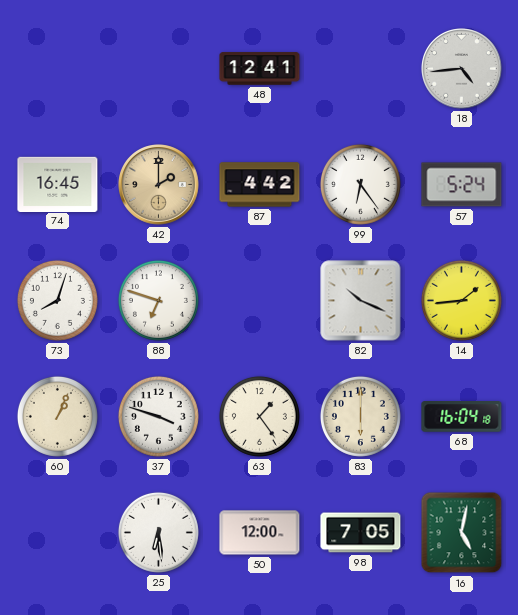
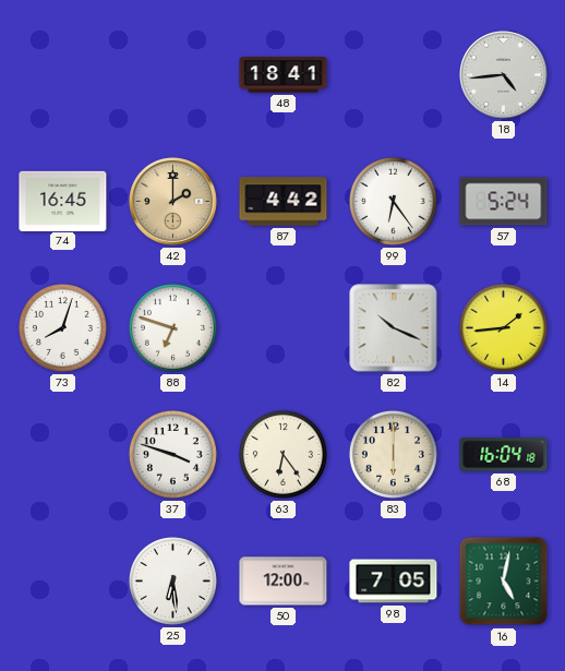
48: 12:41 -> 18:41 (284, 75)
60: 1:04 -> none (57, 416)
63: 1:24 -> 6:24 (282, 454)
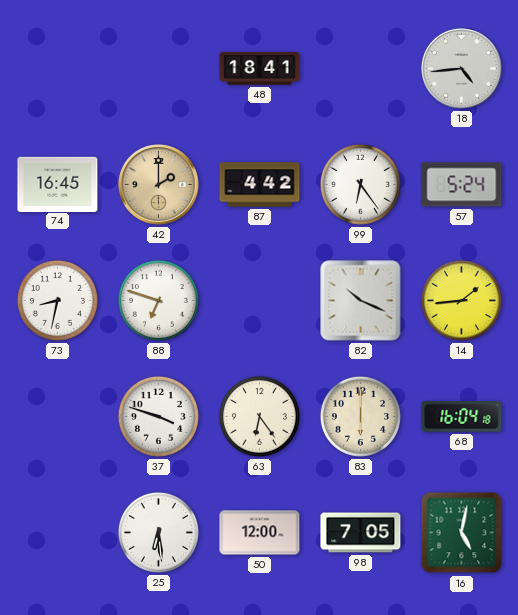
73: 8:03 -> 8:32 (57, 300)
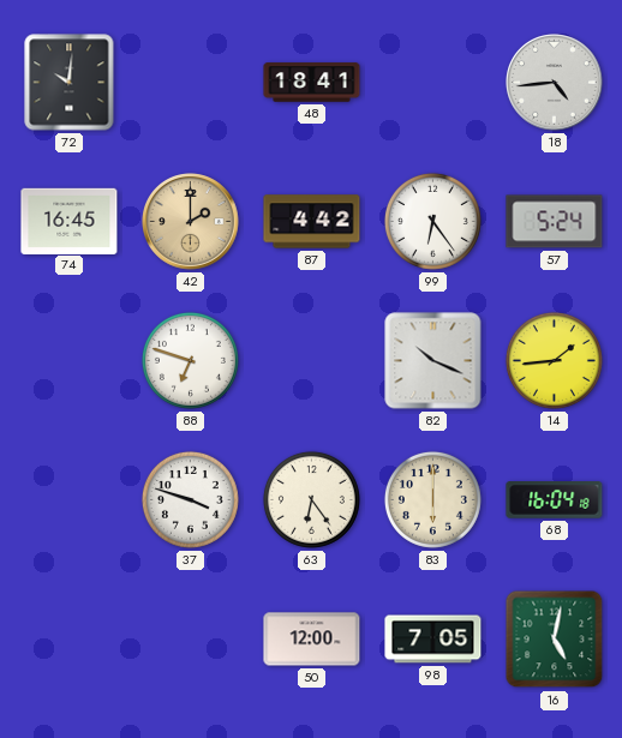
72: none -> 10:01 (70, 83)
73: 8:32 -> none (57, 300)
25: 6:29 -> none (158, 532)
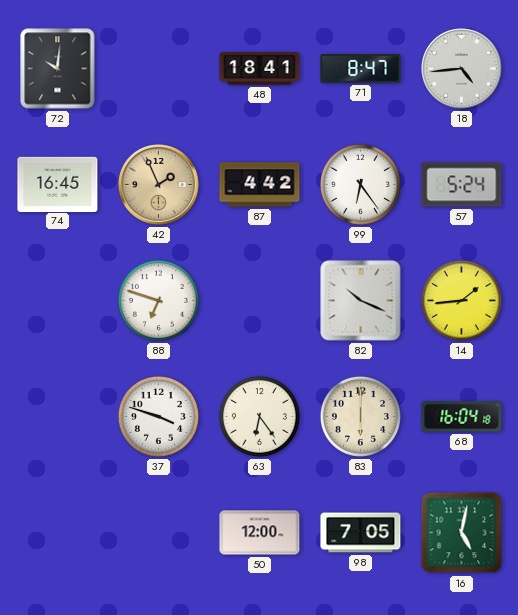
71: none -> 8:47 (361, 69)
42: 2:00 -> 1:56 (159, 185)
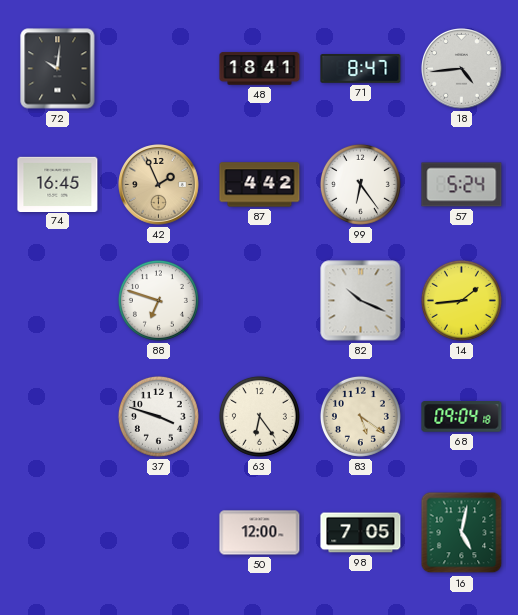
83: 6:00 -> 5:21 (360, 416)
68: 16:04 -> 09:04 (462, 417)
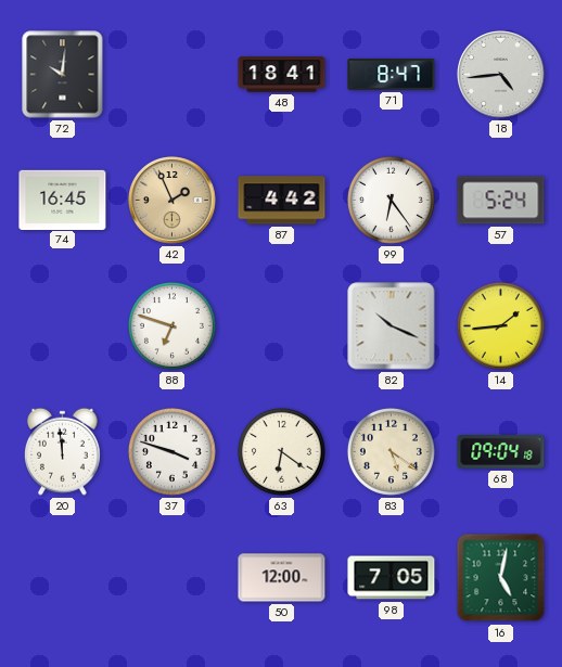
20: none -> 11:59 (63, 451)
63: 6:24 -> 6:21 (281, 451)
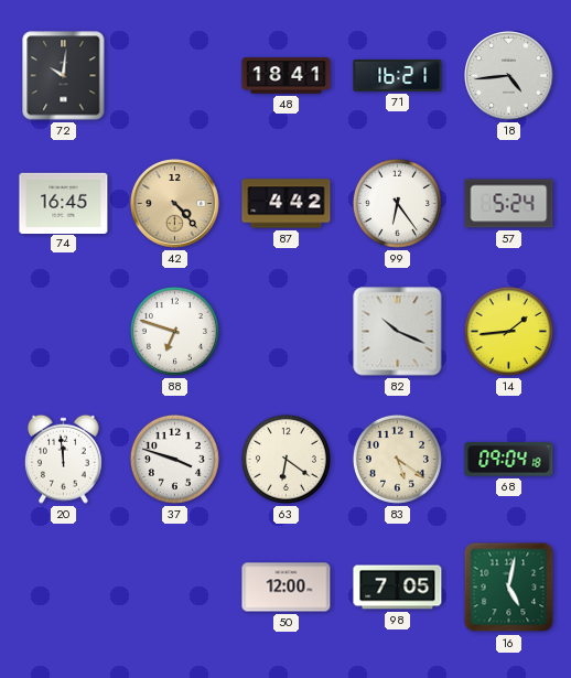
71: 8:47 -> 16:21 (398, 76)
42: 1:56 -> 4:23 (175, 204)
